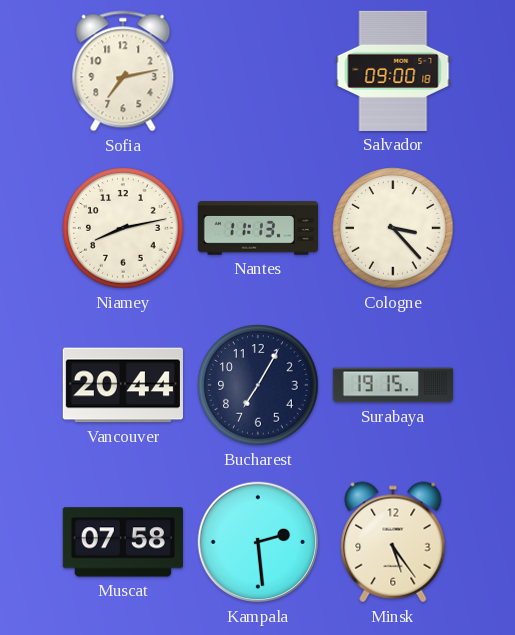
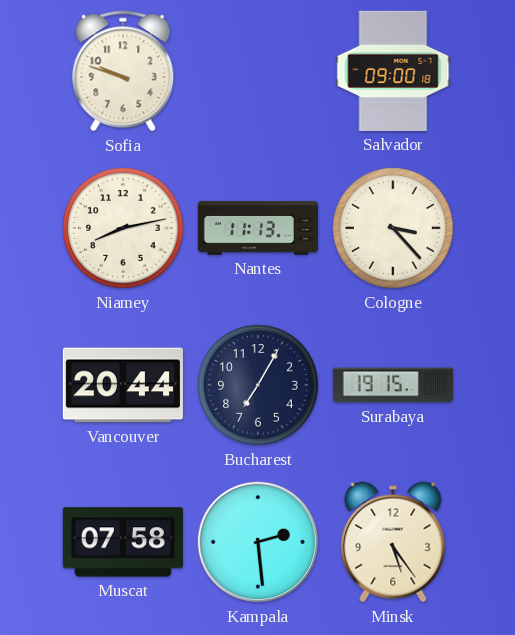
Sofia: 7:13 -> 9:48 (123, 71)
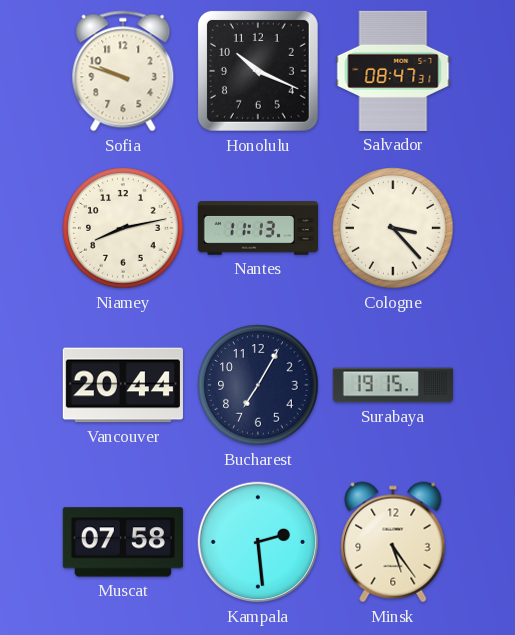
Honolulu: none -> 10:19 (258, 71)
Salvador: 09:00 -> 08:47 (393, 71)
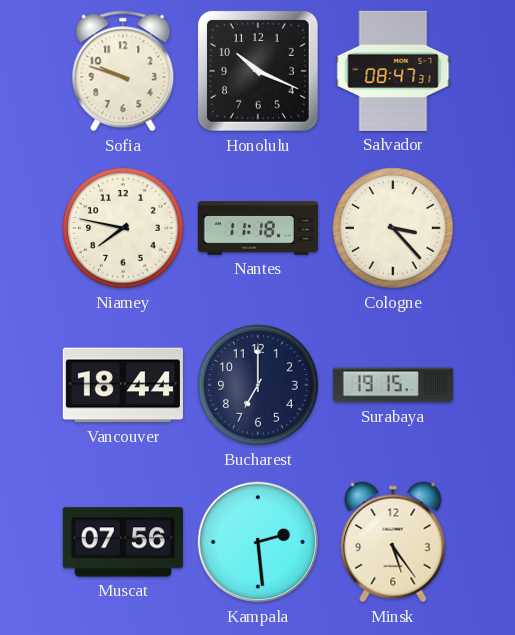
Niamey: 8:13 -> 7:47 (123, 228)
Nantes: 11:13 -> 11:18 (257, 228)
Vancouver: 20:44 -> 18:44 (123, 385)
Bucharest: 7:05 -> 7:00 (258, 385)
Muscat: 07:58 -> 07:56 (123, 542)
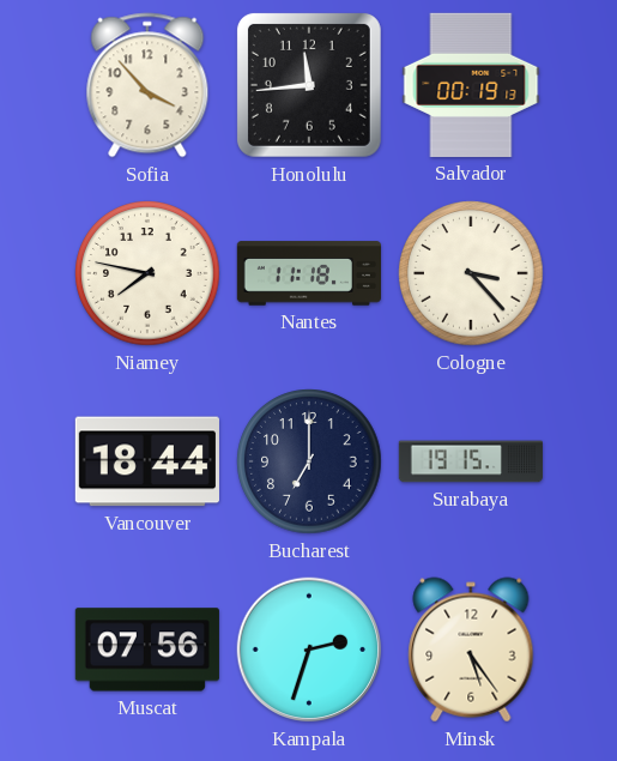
Sofia: 9:48 -> 3:53 (147, 85)
Honolulu: 10:19 -> 11:44 (309, 85)
Salvador: 08:47 -> 00:19 (471, 85)
Kampala: 2:29 -> 2:33 (309, 650)
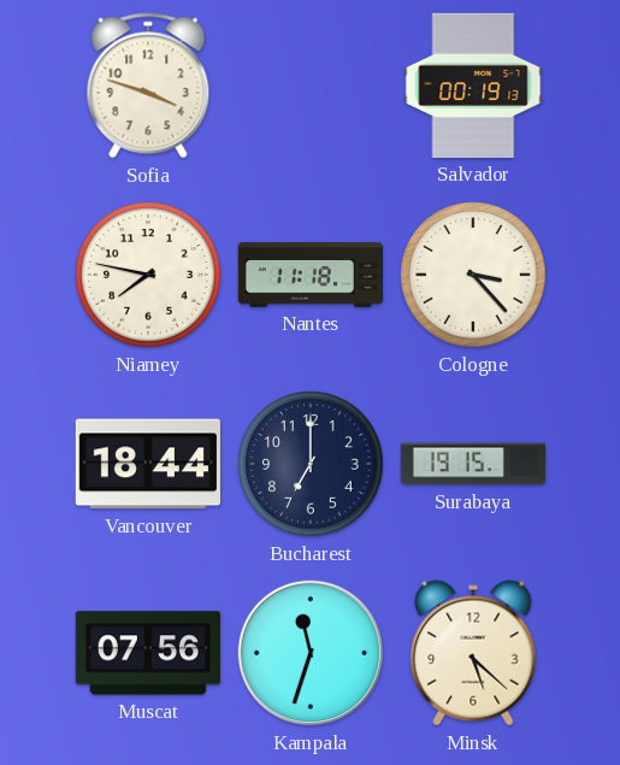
Sofia: 3:53 -> 3:48 (148, 86)
Honolulu: 11:44 -> none (309, 85)
Kampala: 2:33 -> 11:33 (311, 653)
Minsk: 5:24 -> 5:22 (473, 653)
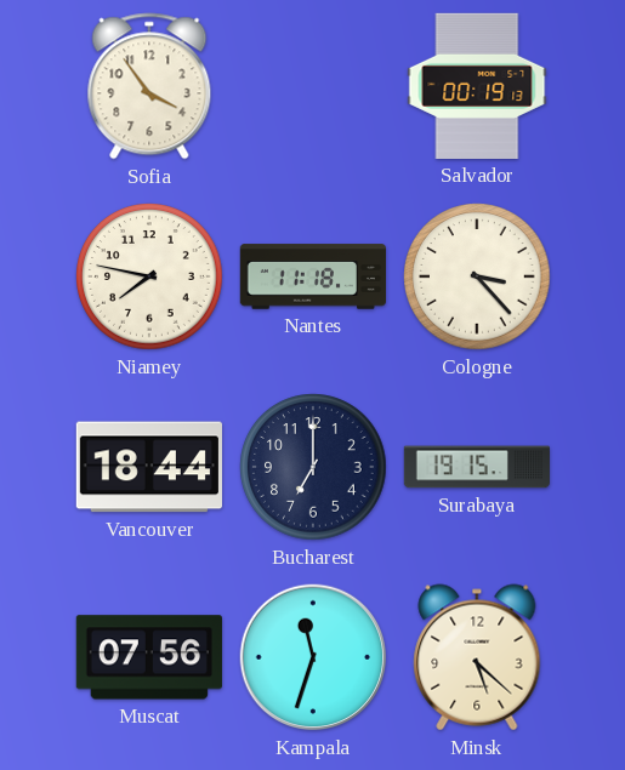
Sofia: 3:48 -> 3:54 (149, 86)
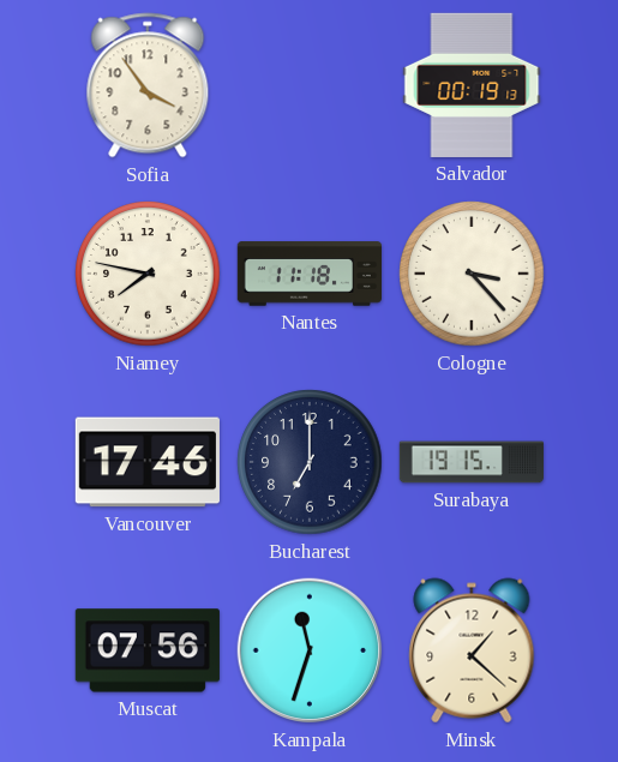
Vancouver: 18:44 -> 17:46 (148, 462)
Minsk: 5:22 -> 1:22 (472, 650)
